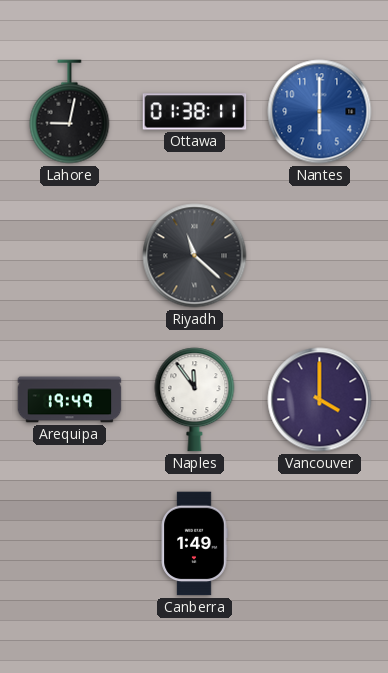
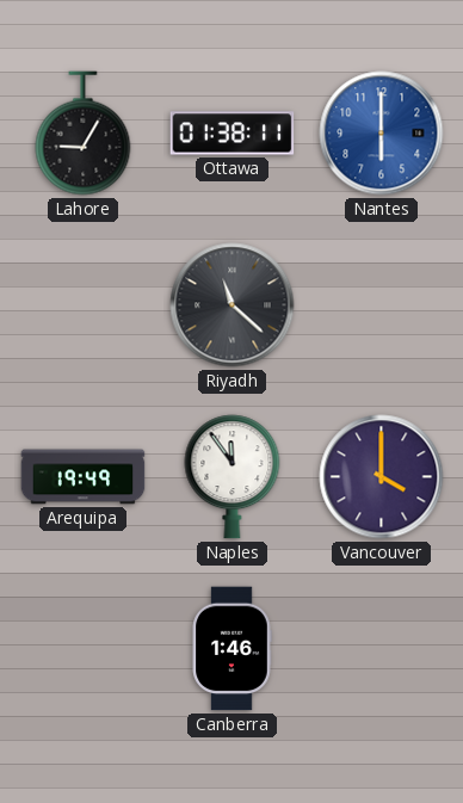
Lahore: 9:02 -> 9:05 (84, 134)
Canberra: 1:49 -> 1:46 (231, 649)
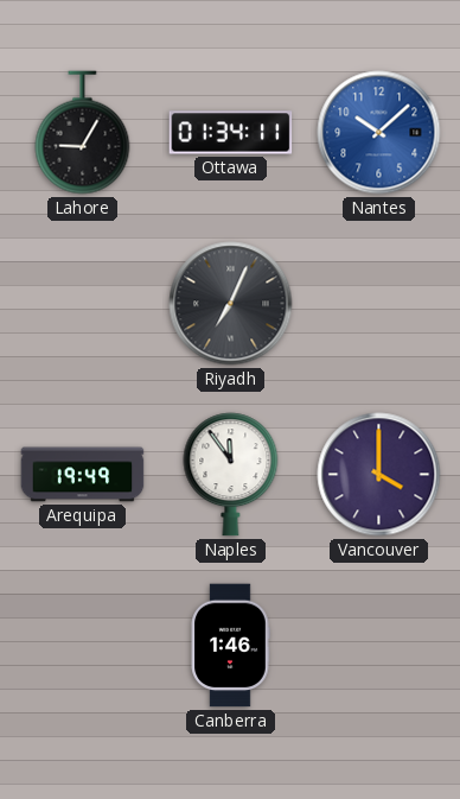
Ottawa: 01:38 -> 01:34 (231, 133)
Nantes: 6:00 -> 10:08 (379, 133)
Riyadh: 11:22 -> 7:04 (231, 304)
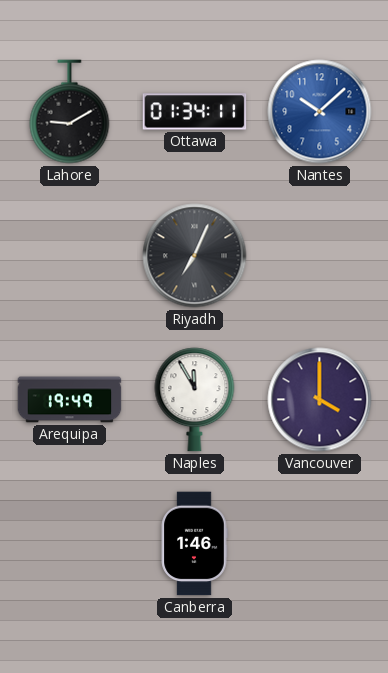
Lahore: 9:05 -> 9:10 (70, 112)
Naples: 11:54 -> 11:55 (195, 400)
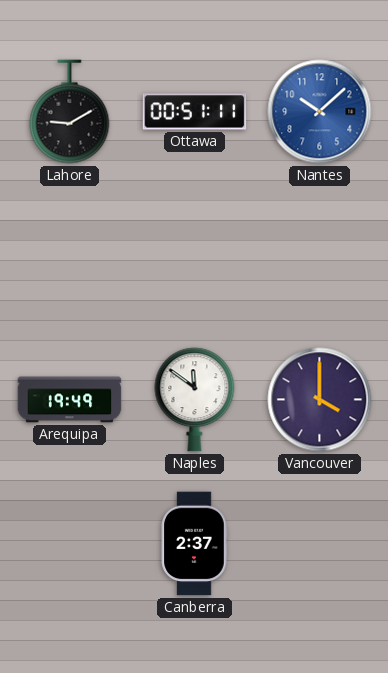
Ottawa: 01:34 -> 00:51 (195, 112)
Riyadh: 7:04 -> none (195, 256)
Naples: 11:55 -> 11:51 (195, 400)
Canberra: 1:46 -> 2:37 (194, 544)
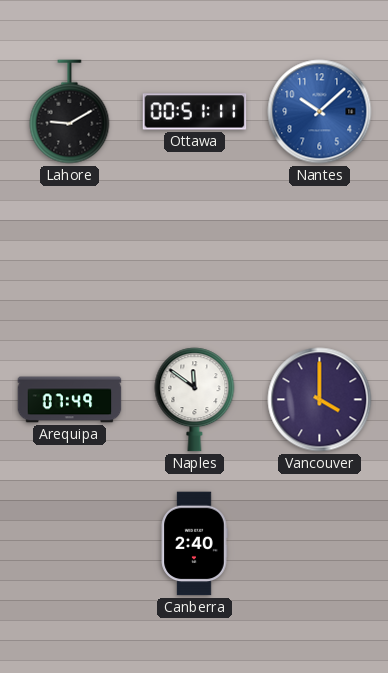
Arequipa: 19:49 -> 07:49 (70, 400)
Canberra: 2:37 -> 2:40 (194, 544)
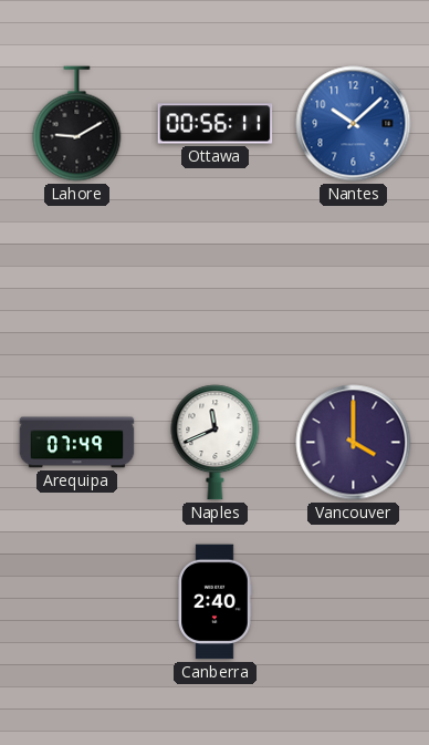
Ottawa: 00:51 -> 00:56 (216, 124)
Naples: 11:51 -> 11:41 (216, 443)
